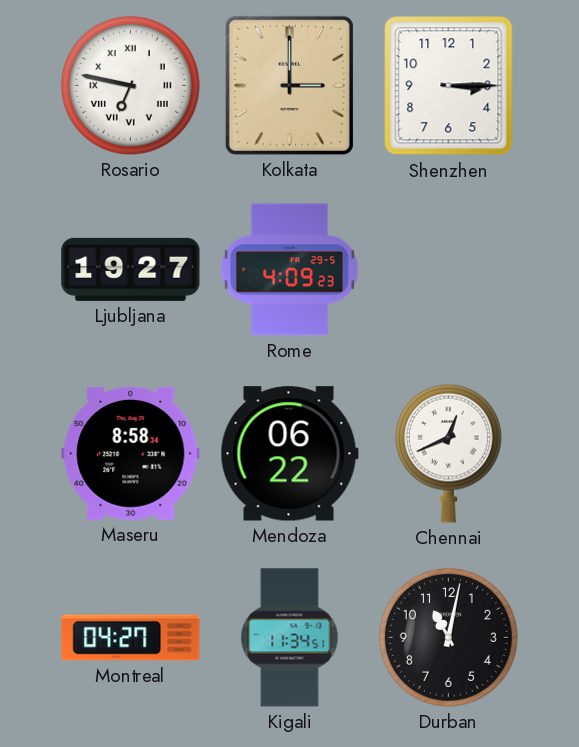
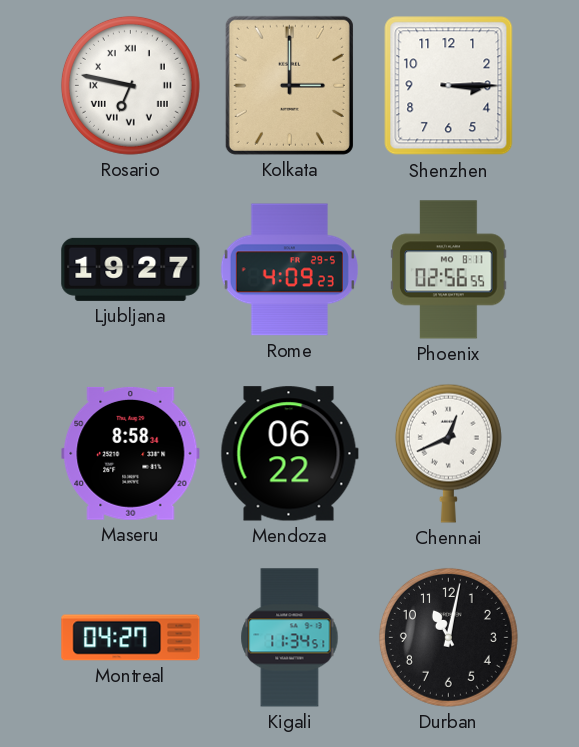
Phoenix: none -> 02:56 (449, 270)
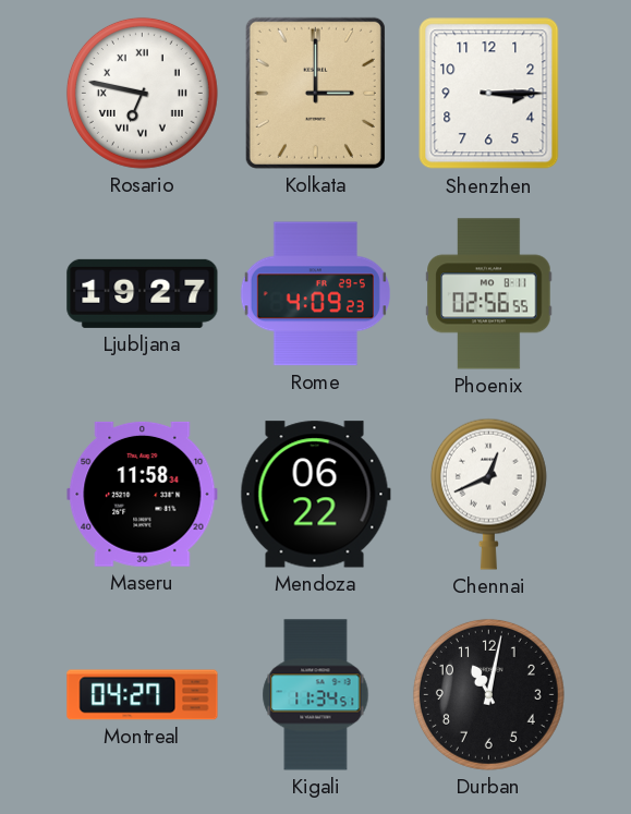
Maseru: 8:58 -> 11:58 (143, 494)
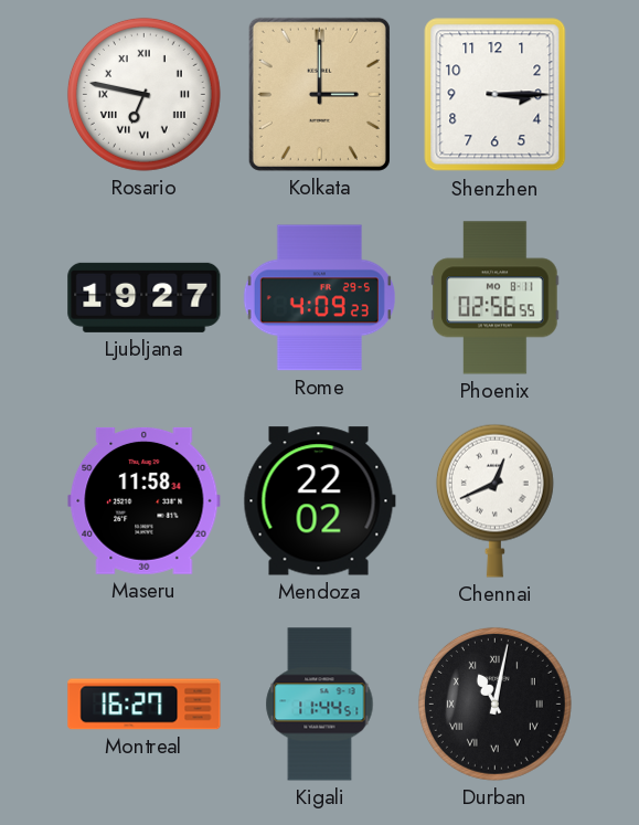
Mendoza: 06:22 -> 22:02 (319, 501)
Montreal: 04:27 -> 16:27 (145, 705)
Kigali: 11:34 -> 11:44 (320, 705)
Durban numerals: Arabic -> Roman (494, 704)
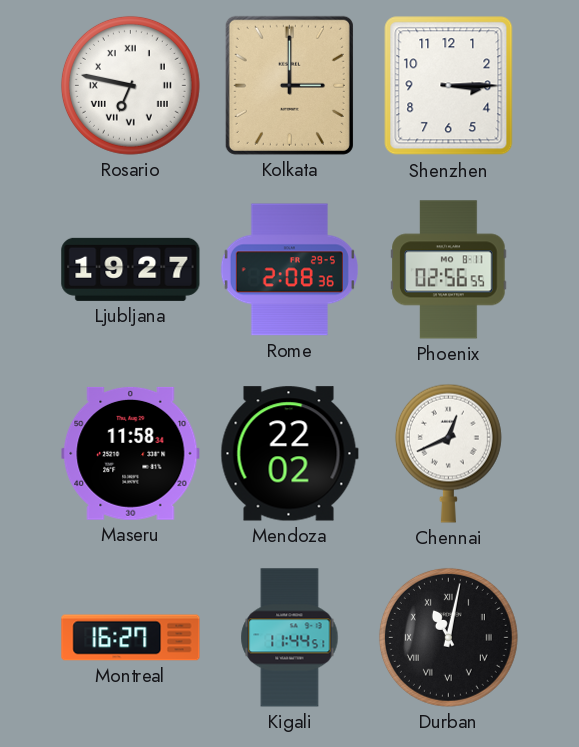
Rome: 4:09 -> 2:08 (289, 270)
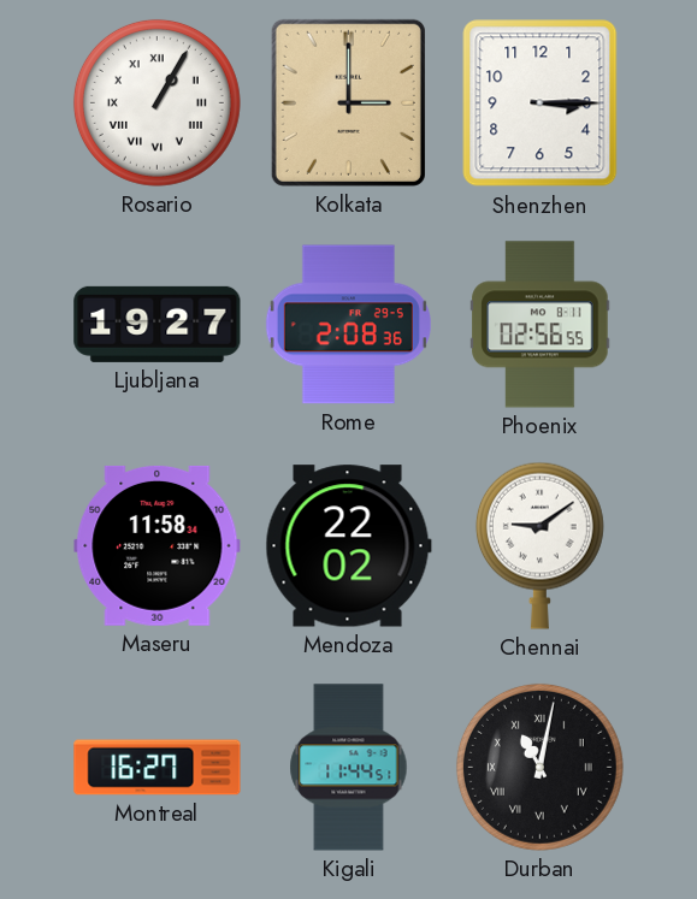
Rosario: 6:47 -> 1:05 (156, 102)
Chennai: 12:41 -> 9:09 (539, 545)
